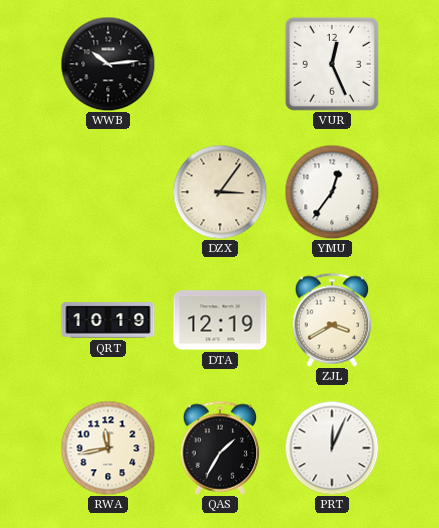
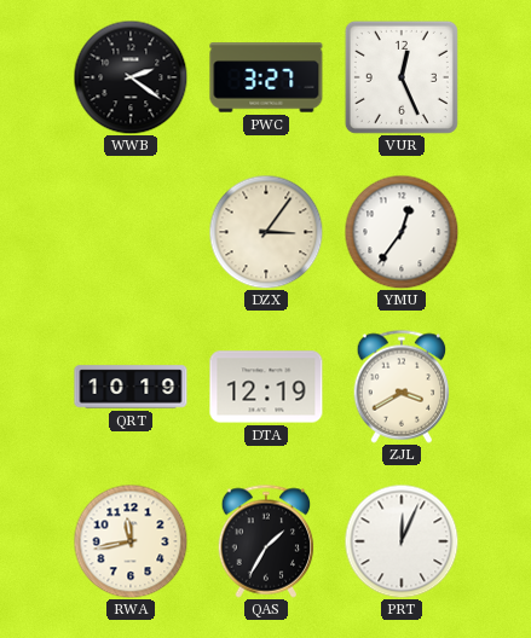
WWB: 10:14 -> 2:21 (131, 77)
PWC: none -> 3:27 (266, 77)
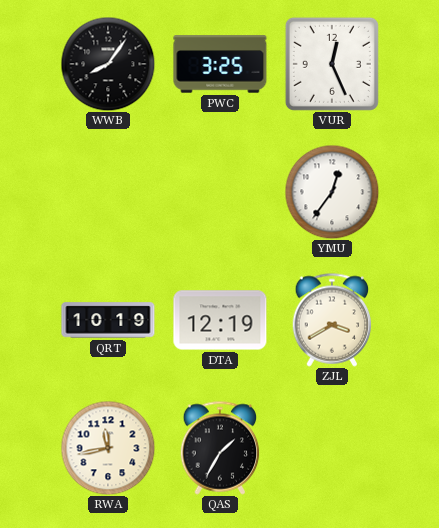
WWB: 2:21 -> 8:06 (108, 64)
PWC: 3:27 -> 3:25 (220, 64)
DZX: 3:06 -> none (266, 232)
PRT: 12:04 -> none (402, 541)
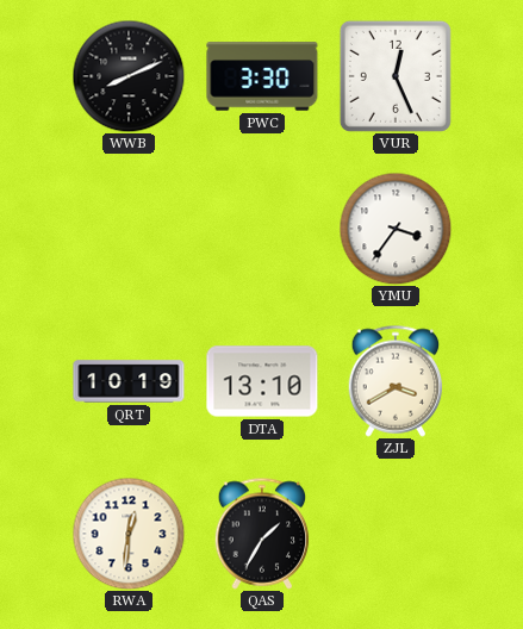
WWB: 8:06 -> 8:11 (129, 76)
PWC: 3:25 -> 3:30 (262, 76)
YMU: 12:36 -> 3:36 (396, 229)
DTA: 12:19 -> 13:10 (262, 381)
RWA: 11:43 -> 12:31 (129, 534)
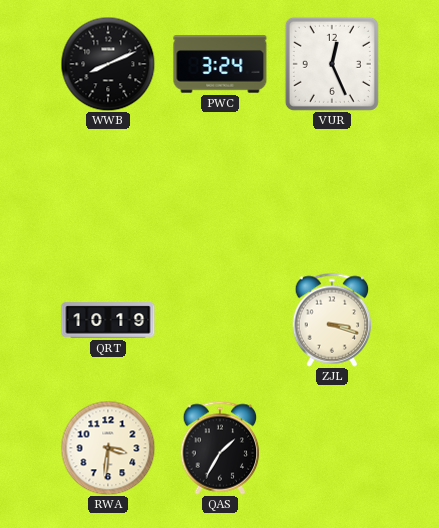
PWC: 3:30 -> 3:24 (220, 64)
YMU: 3:36 -> none (396, 229)
DTA: 13:10 -> none (262, 381)
ZJL: 3:40 -> 3:18 (332, 320)
RWA: 12:31 -> 3:31 (108, 448)
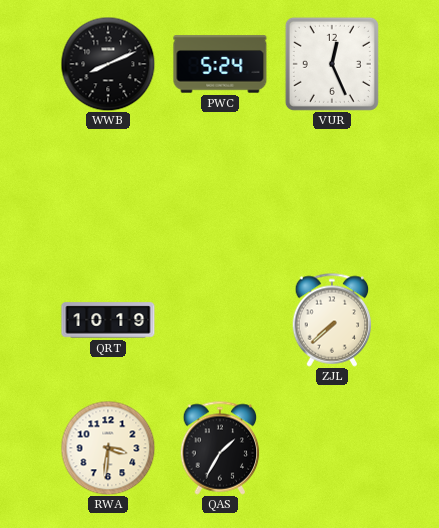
PWC: 3:24 -> 5:24 (220, 64)
ZJL: 3:18 -> 7:38 (332, 320)
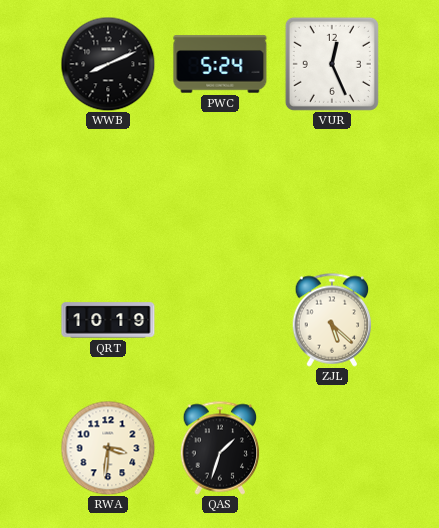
ZJL: 7:38 -> 5:22 (332, 320)
QAS: 1:35 -> 1:33 (220, 448)
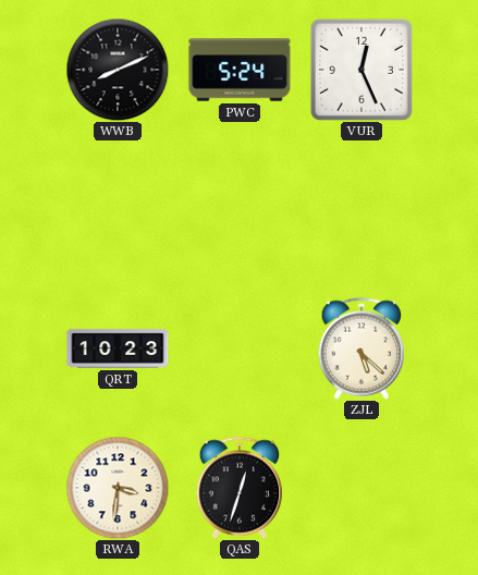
QRT: 10:19 -> 10:23 (118, 348)
QAS: 1:33 -> 12:33 (240, 488)
